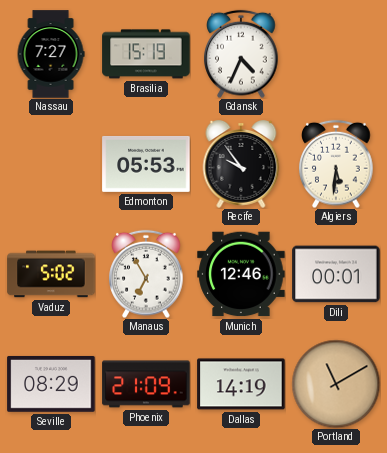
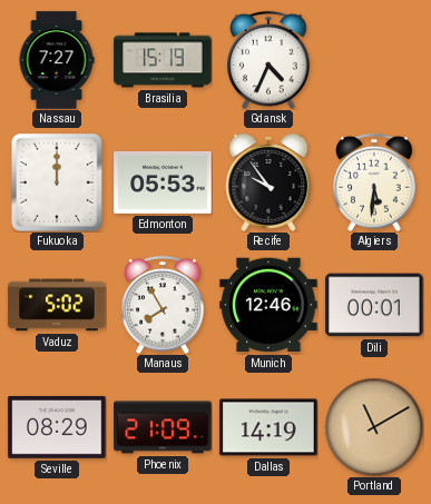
Fukuoka: none -> 12:00 (57, 182)
Manaus: 6:55 -> 7:55 (163, 305)
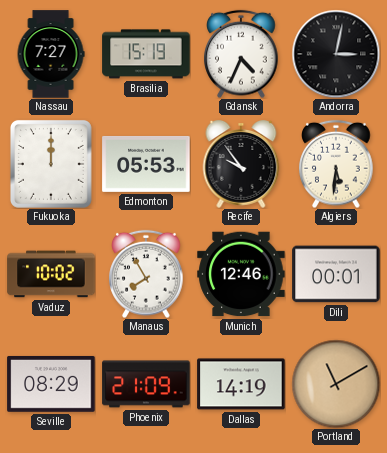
Andorra: none -> 3:02 (336, 54)
Vaduz: 5:02 -> 10:02 (51, 274)
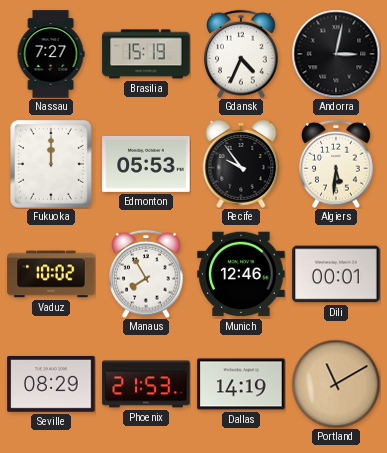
Phoenix: 21:09 -> 21:53 (146, 384)
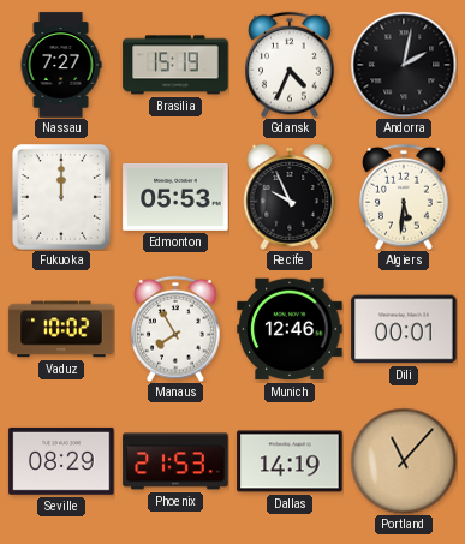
Andorra: 3:02 -> 2:02 (404, 65)
Recife: 9:54 -> 9:56 (290, 197)
Portland: 11:10 -> 11:07 (404, 461)
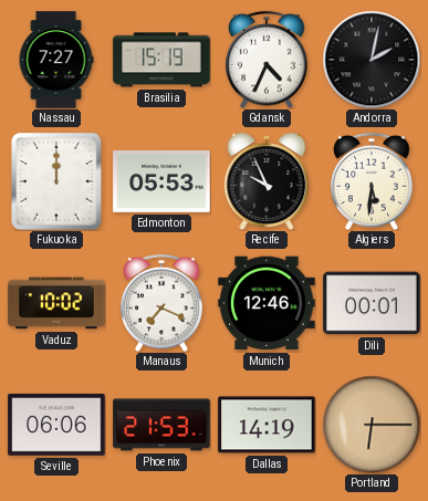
Manaus: 7:55 -> 7:19 (161, 303)
Seville: 08:29 -> 06:06 (56, 425)
Portland: 11:07 -> 6:15 (372, 425)
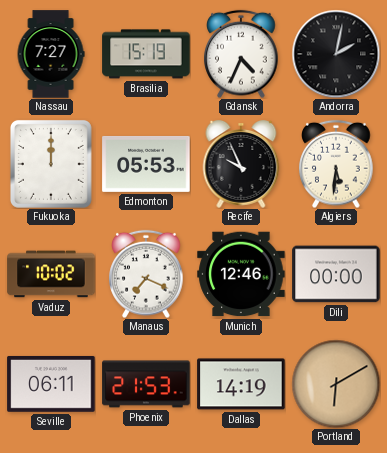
Dili: 00:01 -> 00:00 (336, 274)
Seville: 06:06 -> 06:11 (51, 384)
Portland: 6:15 -> 6:10 (336, 384)
